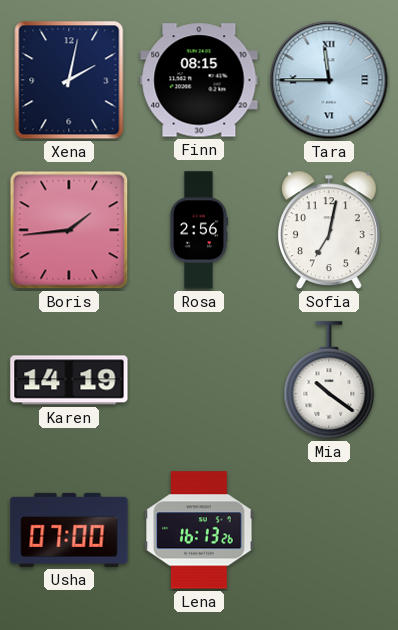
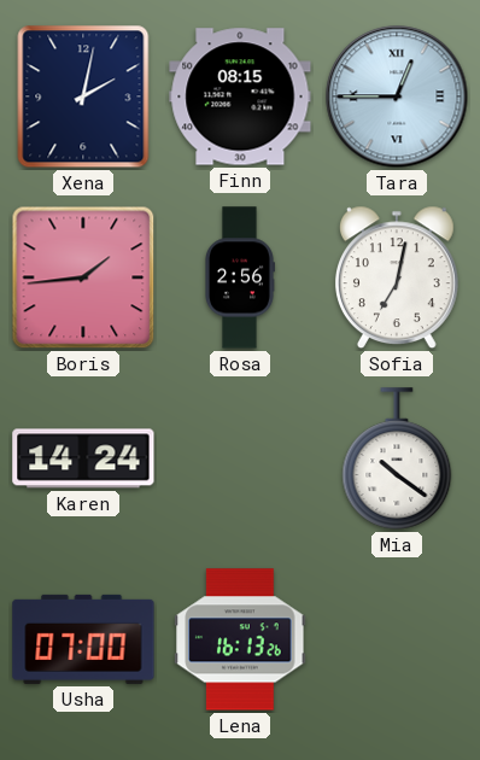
Tara: 11:45 -> 12:45 (397, 97)
Karen: 14:19 -> 14:24 (83, 458)
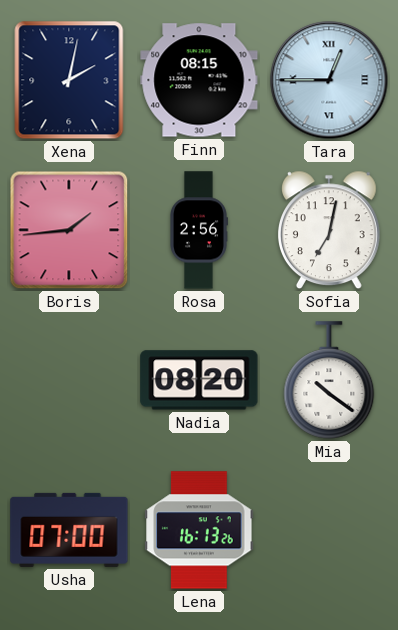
Karen: 14:24 -> none (83, 458)
Nadia: none -> 08:20 (199, 380)
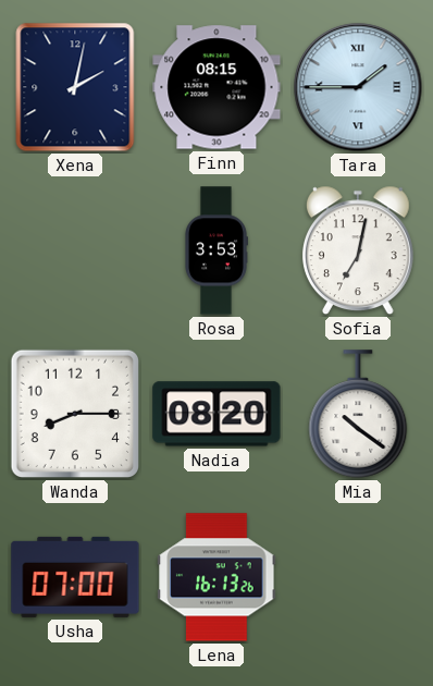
Tara: 12:45 -> 1:45 (358, 87)
Boris: 1:44 -> none (69, 230)
Rosa: 2:56 -> 3:53 (216, 250)
Wanda: none -> 8:15 (75, 414)
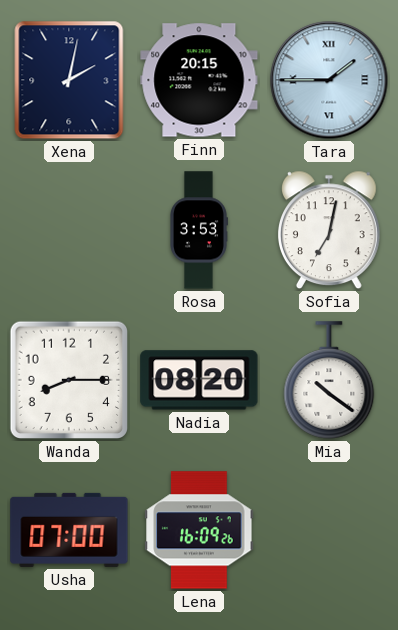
Finn: 08:15 -> 20:15 (199, 80)
Lena: 16:13 -> 16:09 (199, 530)
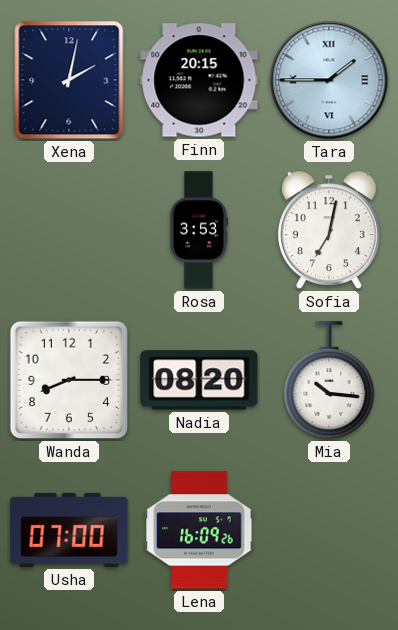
Mia: 10:21 -> 10:16 (329, 380)
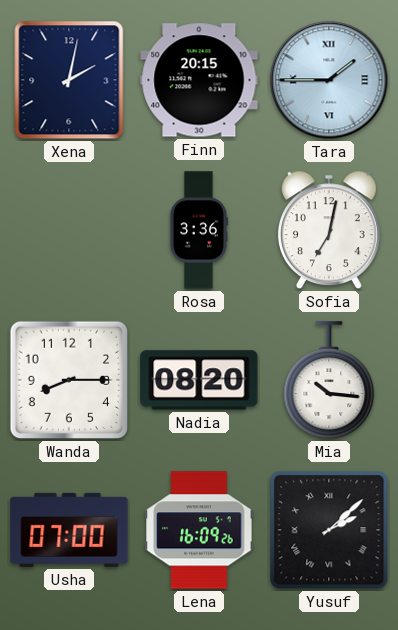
Rosa: 3:53 -> 3:36 (199, 230)
Yusuf: none -> 2:08 (329, 530)
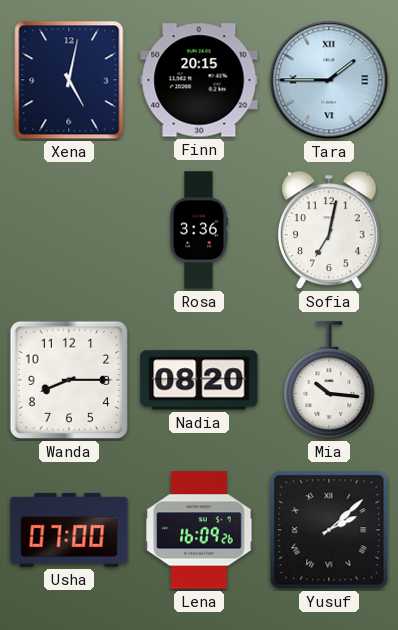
Xena: 2:02 -> 5:02 (69, 80)
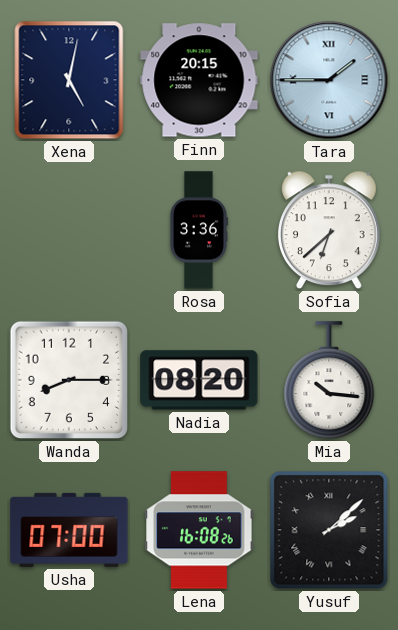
Sofia: 7:02 -> 6:38 (329, 230)
Lena: 16:09 -> 16:08 (199, 530)
